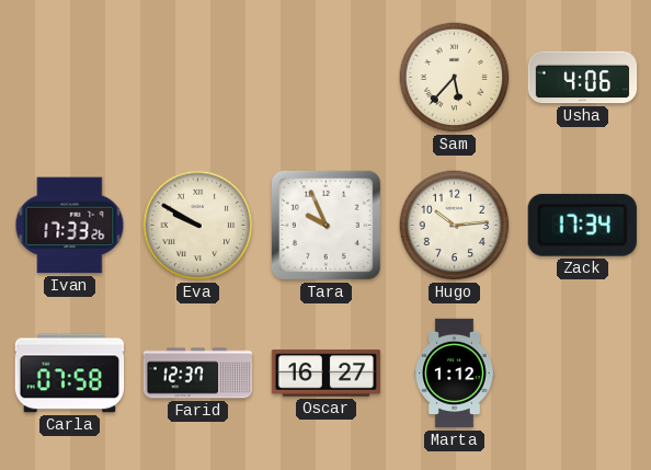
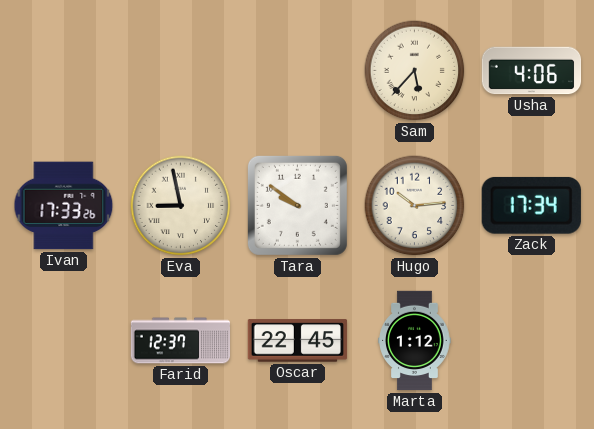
Eva: 9:50 -> 8:58 (181, 206)
Tara: 9:56 -> 9:51 (297, 205)
Carla: 07:58 -> none (70, 374)
Oscar: 16:27 -> 22:45 (298, 341)
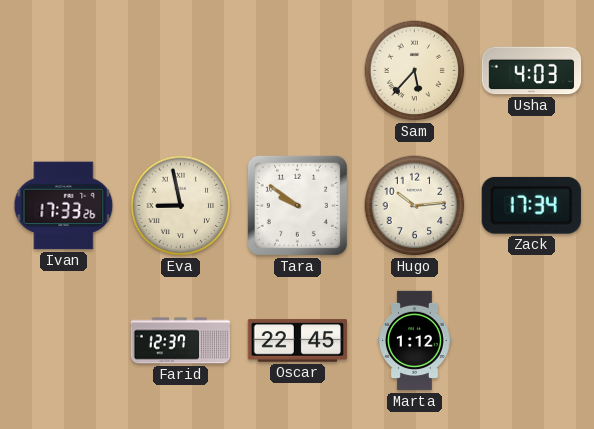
Usha: 4:06 -> 4:03 (532, 71)
